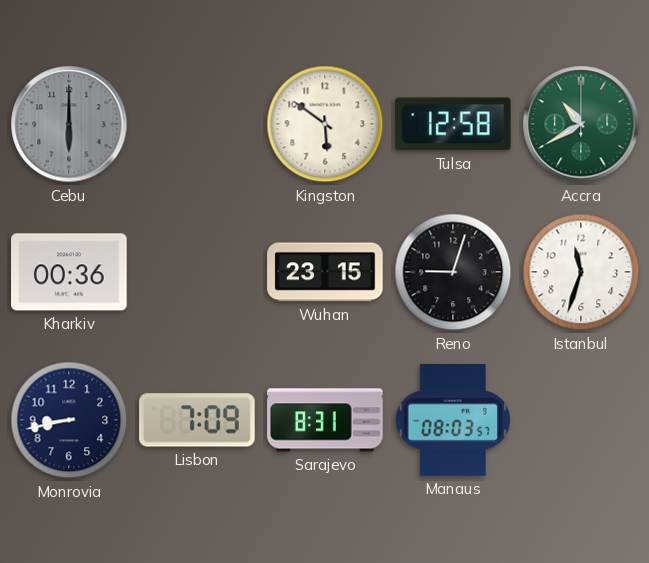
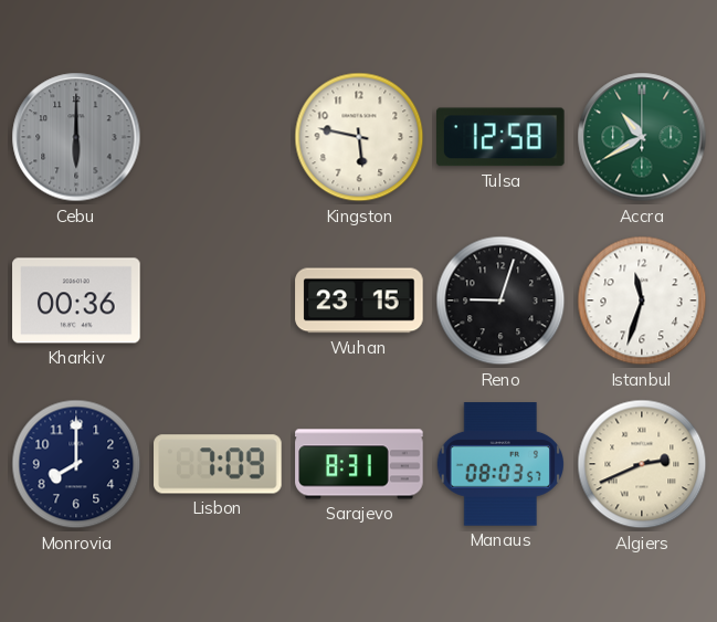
Kingston: 5:51 -> 5:47 (359, 137)
Monrovia: 8:43 -> 8:00 (76, 464)
Algiers: none -> 2:41 (642, 464)
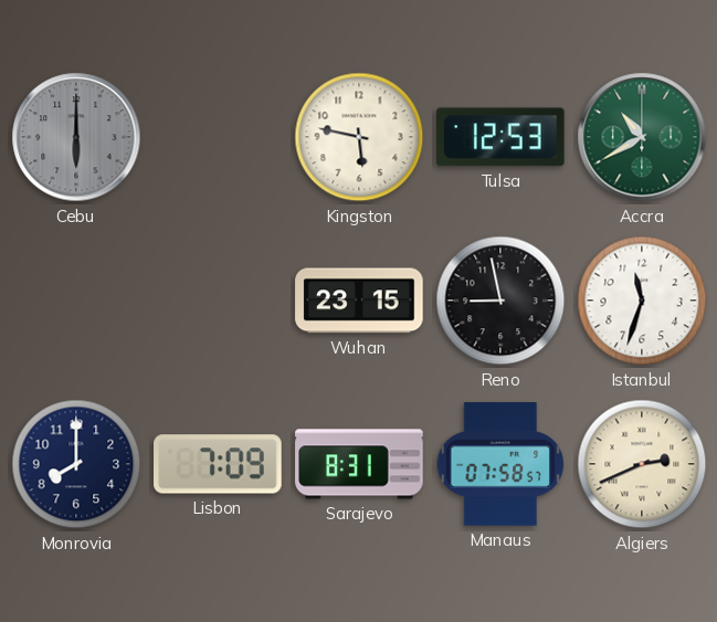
Tulsa: 12:58 -> 12:53 (502, 137)
Kharkiv: 00:36 -> none (76, 301)
Reno: 9:03 -> 8:58 (500, 301)
Manaus: 08:03 -> 07:58 (499, 464)
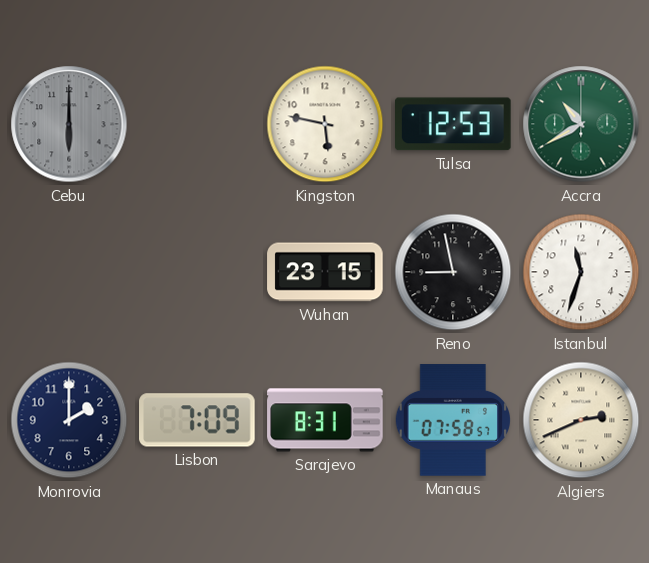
Monrovia: 8:00 -> 2:00 (69, 420)
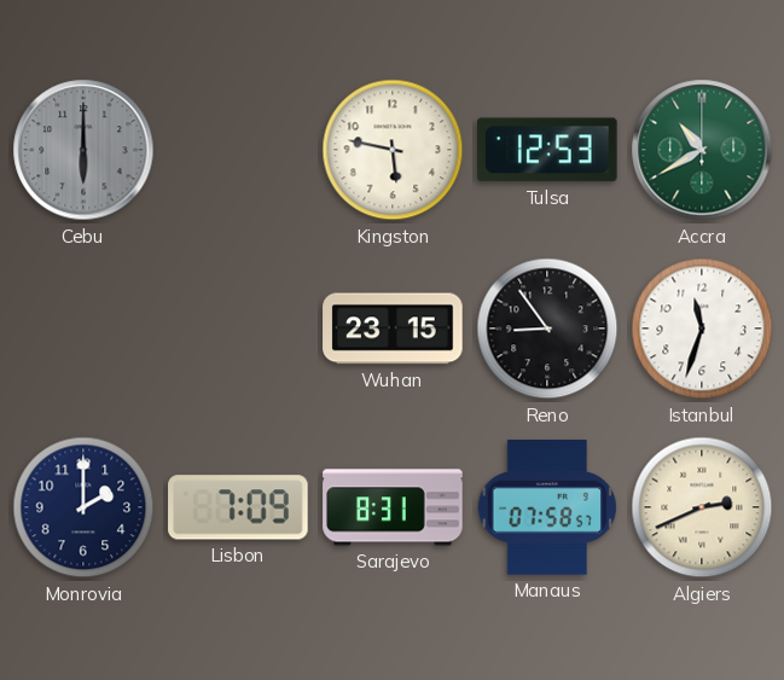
Reno: 8:58 -> 8:54 (547, 329)
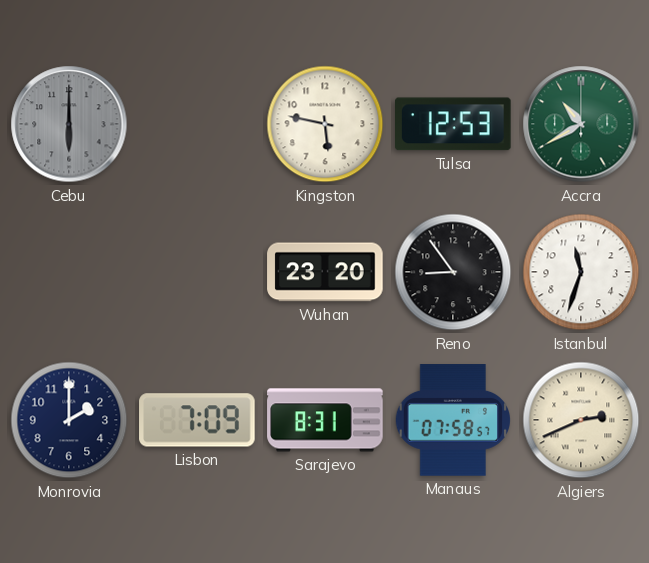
Wuhan: 23:15 -> 23:20 (325, 272)
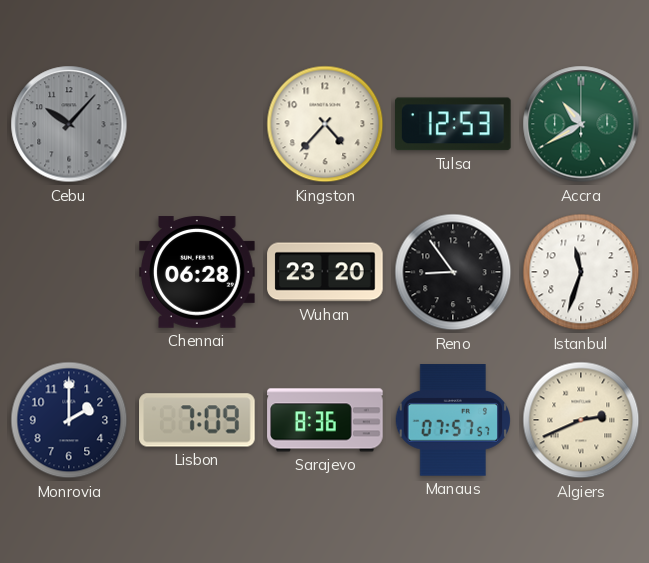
Cebu: 6:00 -> 10:07 (69, 124)
Kingston: 5:47 -> 4:37 (325, 124)
Chennai: none -> 06:28 (197, 272)
Sarajevo: 8:31 -> 8:36 (325, 420)
Manaus: 07:58 -> 07:57 (452, 420)
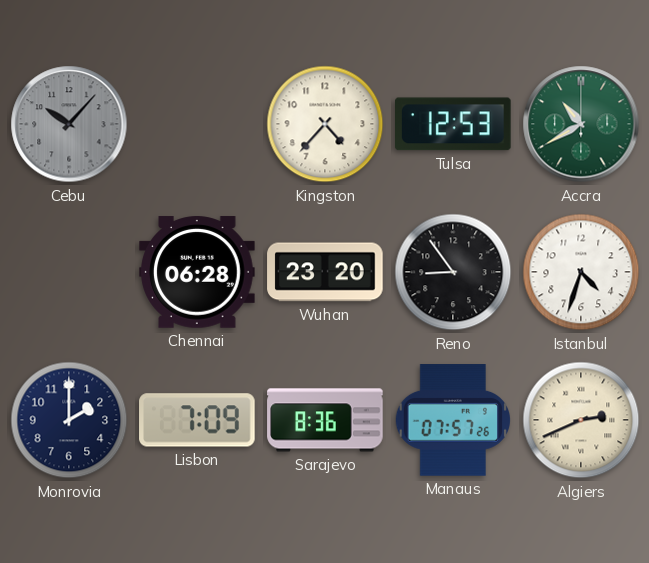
Istanbul: 11:33 -> 4:33 (581, 272)
Manaus: 07:57:57 -> 07:57:26 (452, 420)
